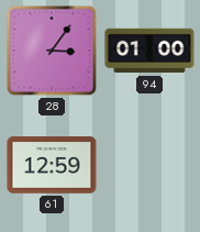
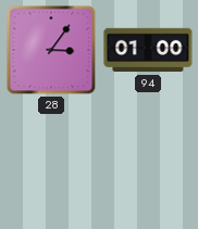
61: 12:59 -> none (52, 165)
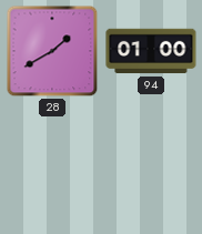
28: 3:06 -> 1:40 (52, 51)
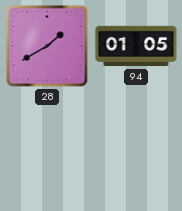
94: 01:00 -> 01:05 (136, 46)
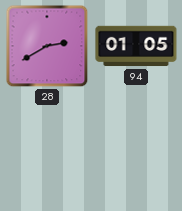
28: 1:40 -> 2:40 (47, 46)
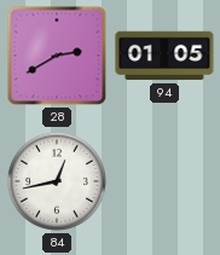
84: none -> 12:43 (57, 181)
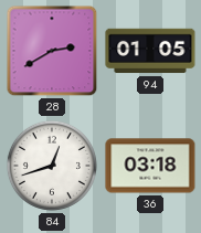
84: 12:43 -> 12:42 (52, 166)
36: none -> 03:18 (150, 166)
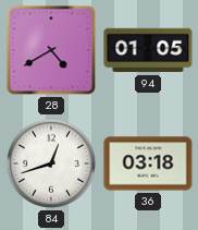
28: 2:40 -> 4:40 (51, 50)
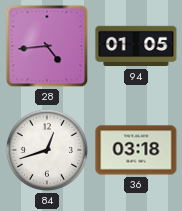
28: 4:40 -> 4:44 (47, 46)
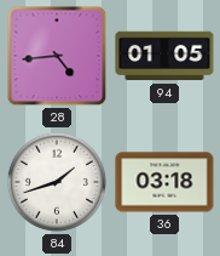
84: 12:42 -> 1:42 (57, 182)
